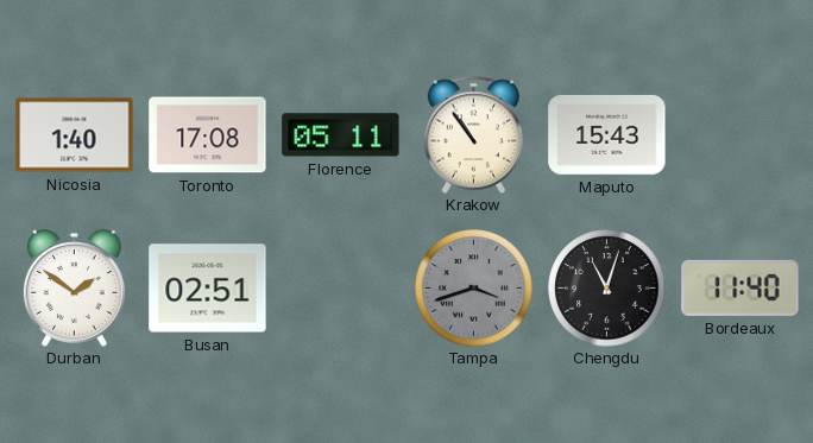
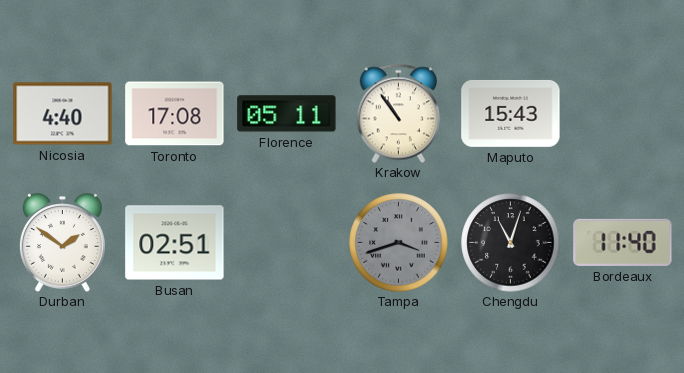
Nicosia: 1:40 -> 4:40 (63, 114)
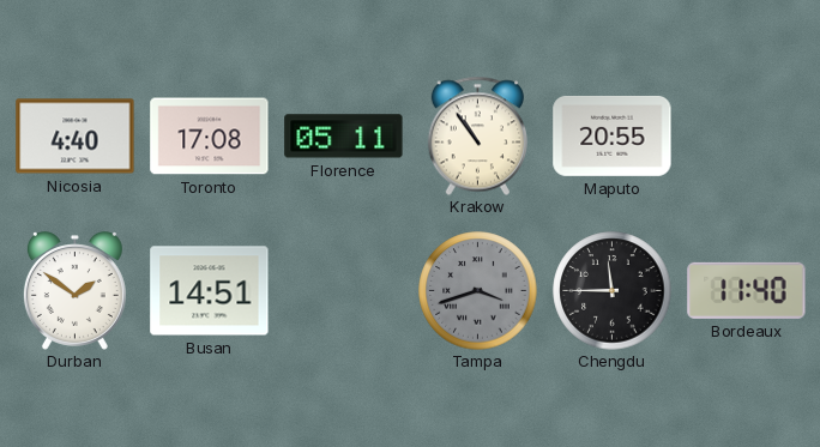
Maputo: 15:43 -> 20:55 (613, 137)
Busan: 02:51 -> 14:51 (210, 291)
Chengdu: 11:03 -> 11:45 (613, 291)
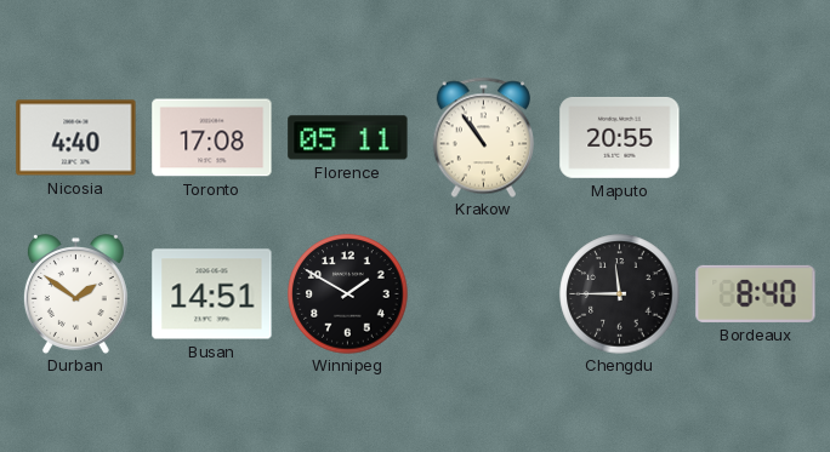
Winnipeg: none -> 1:50 (348, 294)
Tampa: 3:42 -> none (478, 291)
Bordeaux: 11:40 -> 8:40 (756, 293)
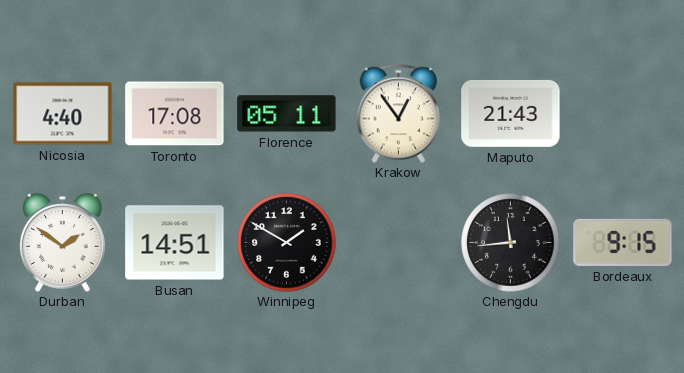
Krakow: 10:54 -> 12:54 (398, 113)
Maputo: 20:55 -> 21:43 (511, 114)
Chengdu: 11:45 -> 11:44 (511, 243)
Bordeaux: 8:40 -> 9:15 (623, 242)
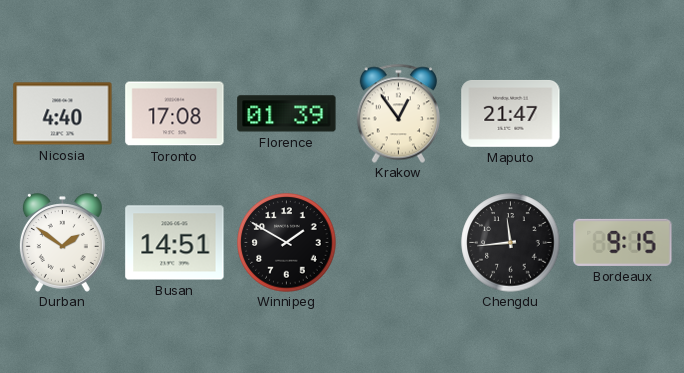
Florence: 05:11 -> 01:39 (287, 114)
Maputo: 21:43 -> 21:47 (511, 114)
